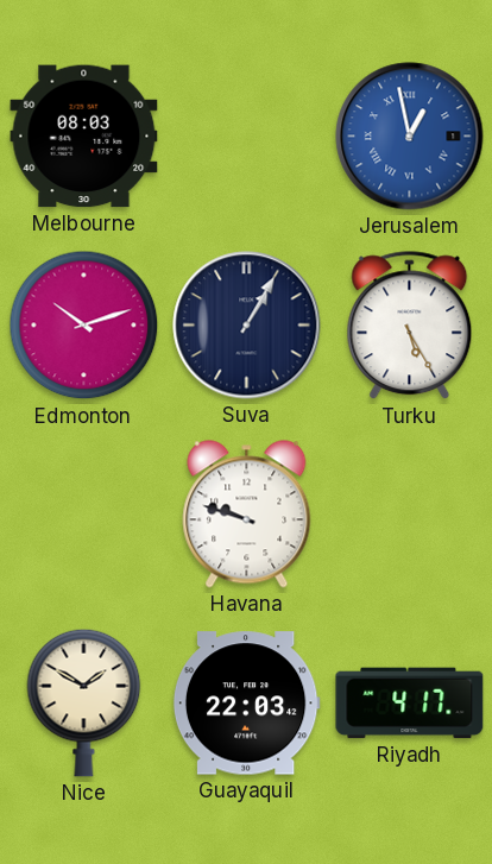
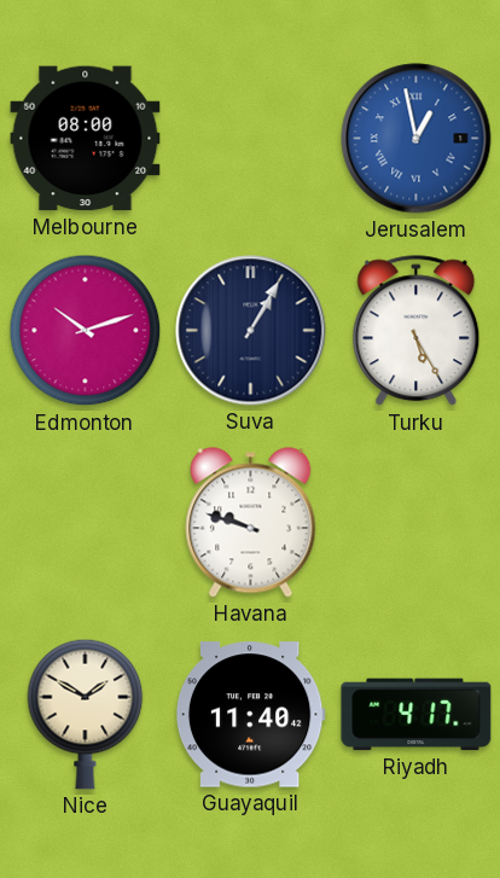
Melbourne: 08:03 -> 08:00 (86, 139)
Guayaquil: 22:03 -> 11:40 (250, 715)
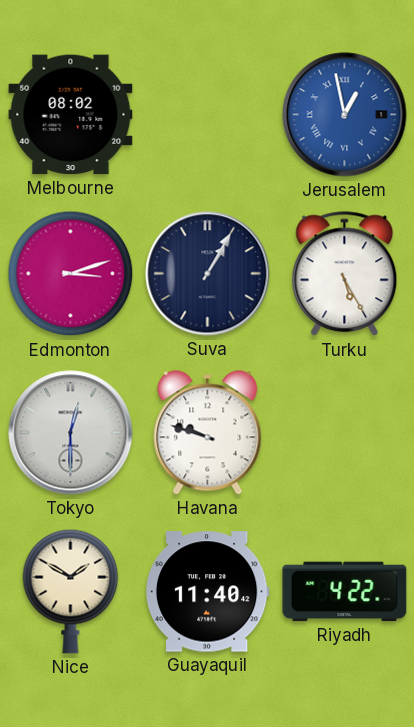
Melbourne: 08:00 -> 08:02 (71, 115)
Edmonton: 10:12 -> 3:12 (71, 274)
Tokyo: none -> 12:30 (71, 433)
Riyadh: 4:17 -> 4:22 (345, 592)
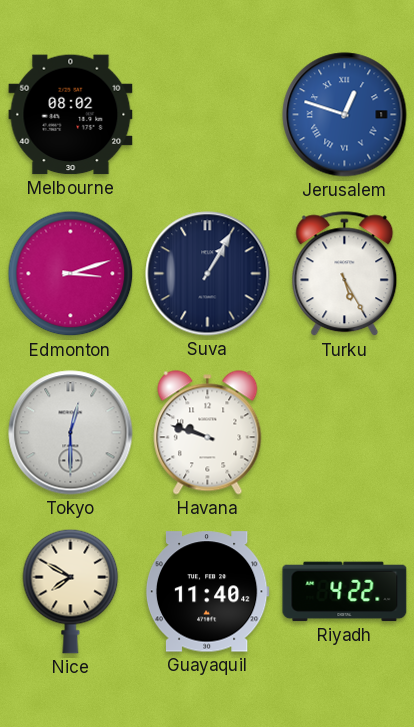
Jerusalem: 12:58 -> 12:48 (345, 115)
Nice: 1:50 -> 7:50 (71, 591)
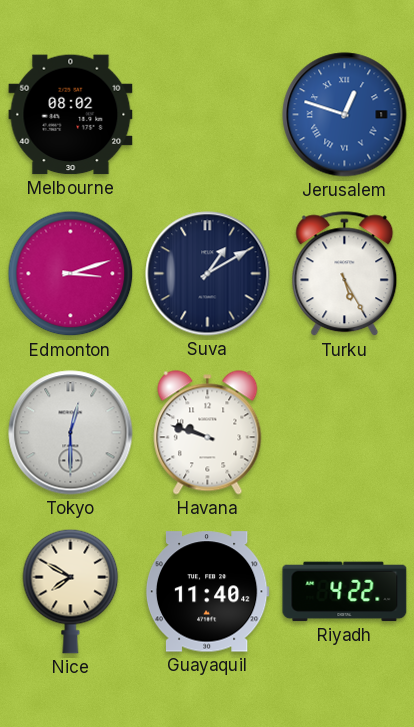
Suva: 1:05 -> 1:10 (208, 274)
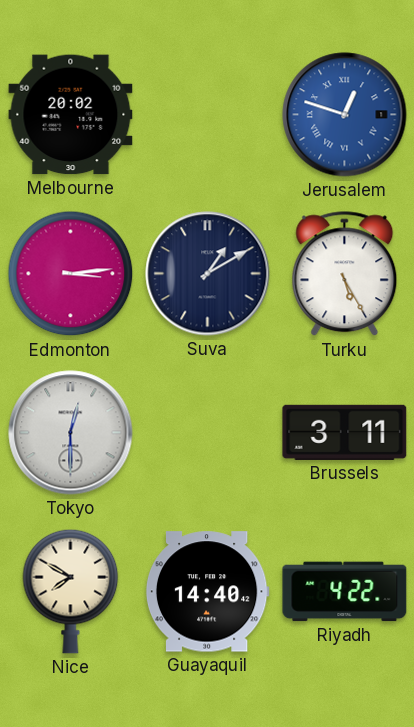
Melbourne: 08:02 -> 20:02 (71, 115)
Edmonton: 3:12 -> 3:14 (71, 274)
Havana: 9:48 -> none (208, 433)
Brussels: none -> 3:11 (345, 432)
Guayaquil: 11:40 -> 14:40 (207, 592)
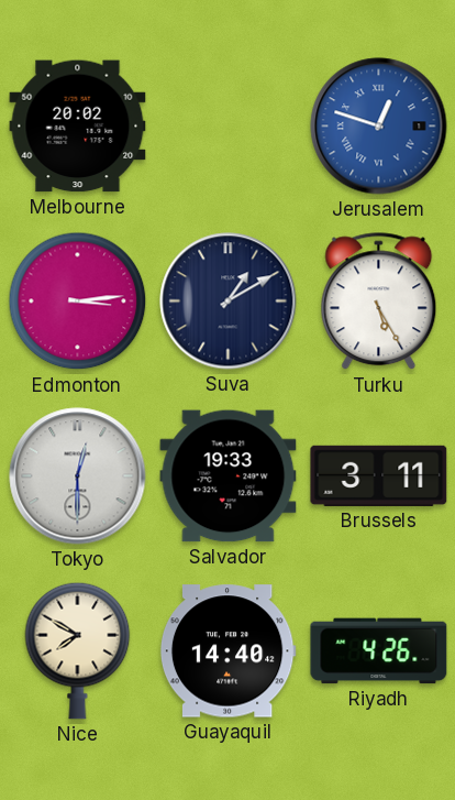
Salvador: none -> 19:33 (229, 476)
Riyadh: 4:22 -> 4:26 (379, 651)
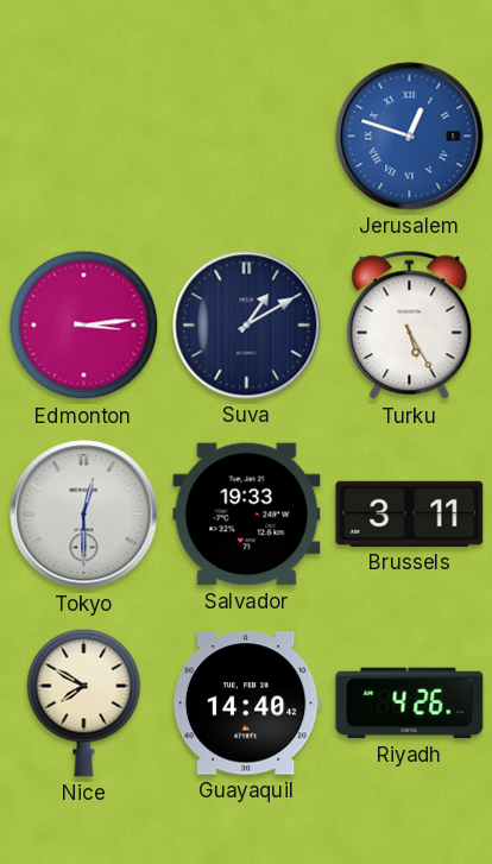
Melbourne: 20:02 -> none (78, 127)
